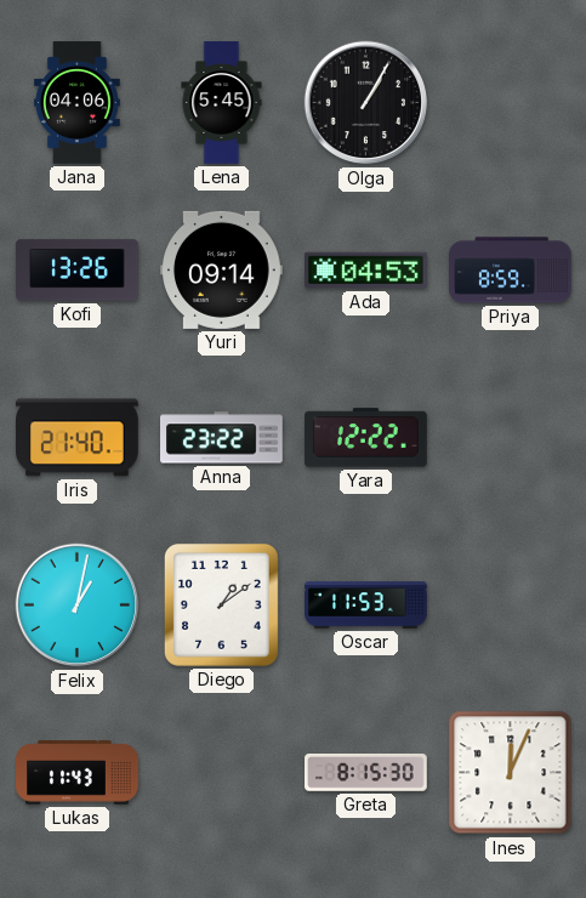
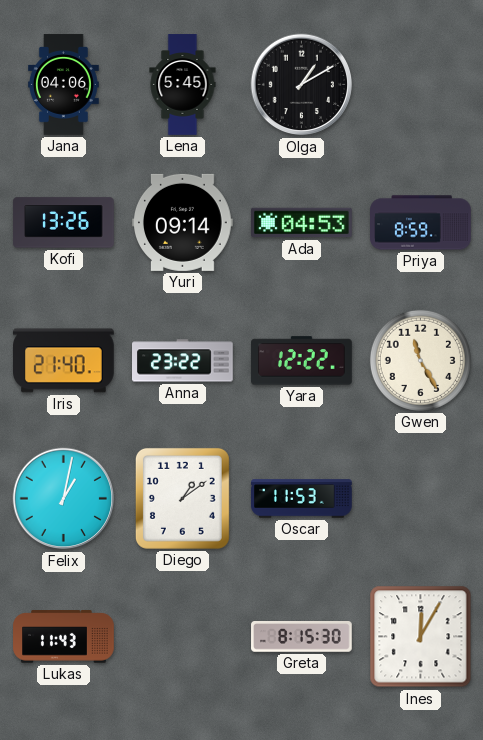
Olga: 1:05 -> 1:10 (302, 85)
Gwen: none -> 11:25 (420, 360)
Ines: 12:04 -> 12:05 (421, 637)
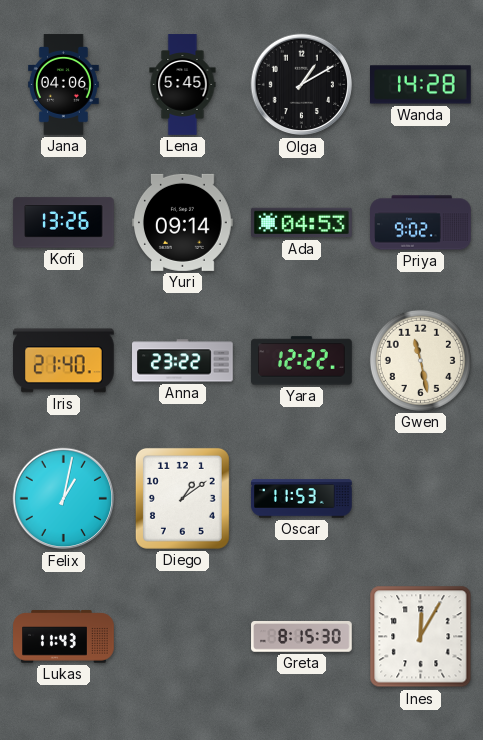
Wanda: none -> 14:28 (421, 85)
Priya: 8:59 -> 9:02 (421, 223)
Gwen: 11:25 -> 11:28 (420, 360)
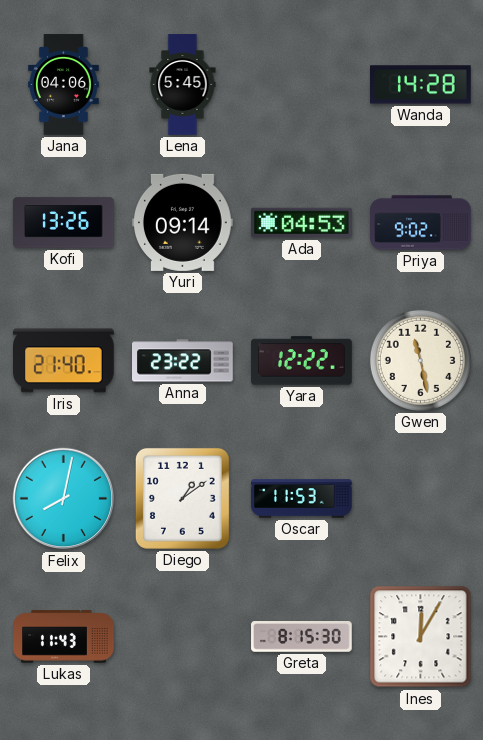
Olga: 1:10 -> none (302, 85)
Felix: 1:02 -> 8:02 (64, 499)
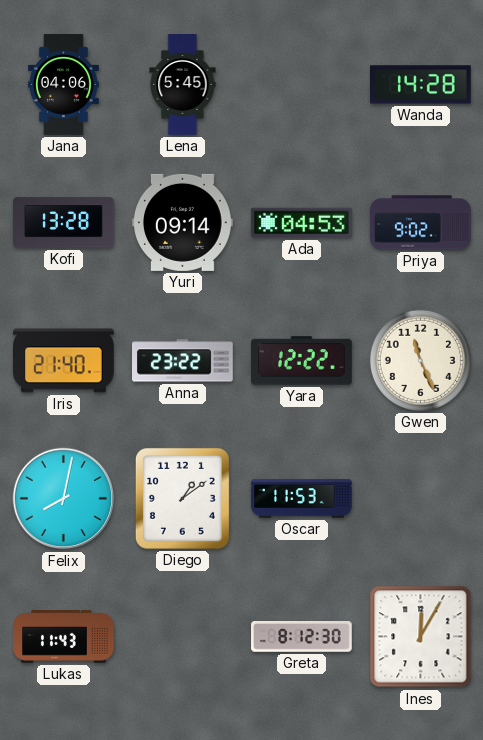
Kofi: 13:26 -> 13:28 (64, 223)
Gwen: 11:28 -> 11:26 (420, 360)
Greta: 8:15 -> 8:12 (302, 637)
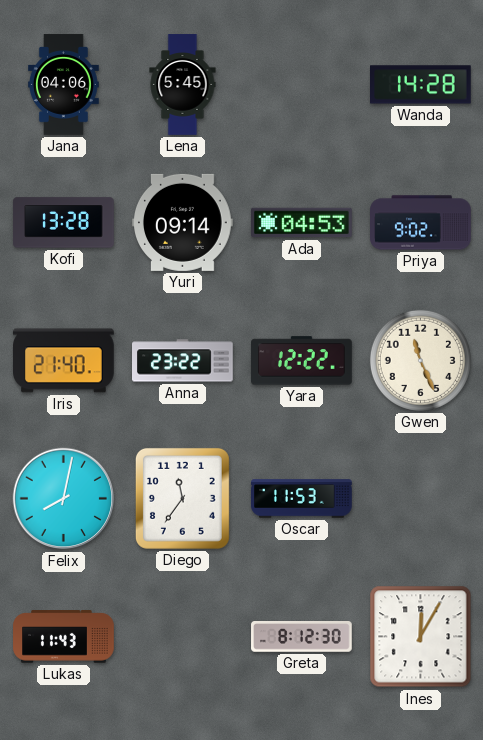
Diego: 1:09 -> 11:36 (182, 498)
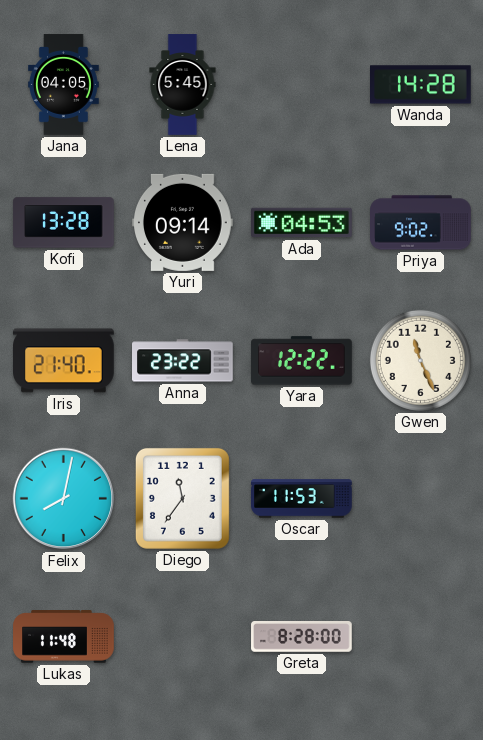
Jana: 04:06 -> 04:05 (63, 85)
Lukas: 11:43 -> 11:48 (64, 637)
Greta: 8:12 -> 8:28 (302, 637)
Ines: 12:05 -> none (421, 637)
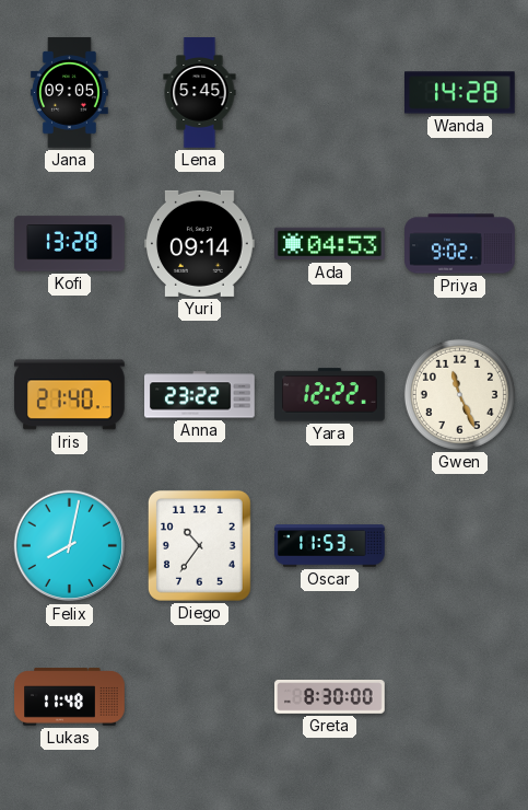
Jana: 04:05 -> 09:05 (69, 93)
Diego: 11:36 -> 10:36 (199, 545)
Greta: 8:28 -> 8:30 (330, 697)
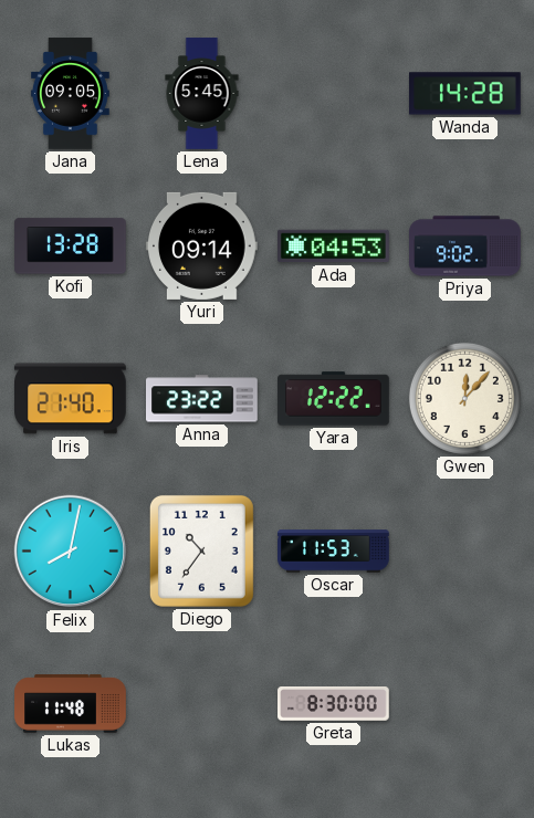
Gwen: 11:26 -> 12:07 (464, 398)
